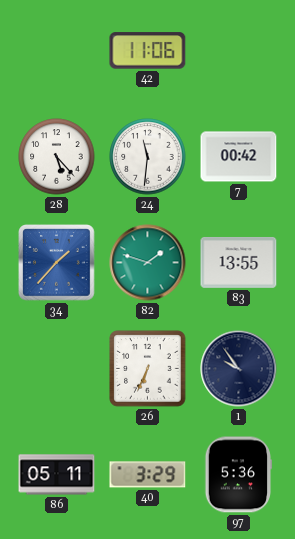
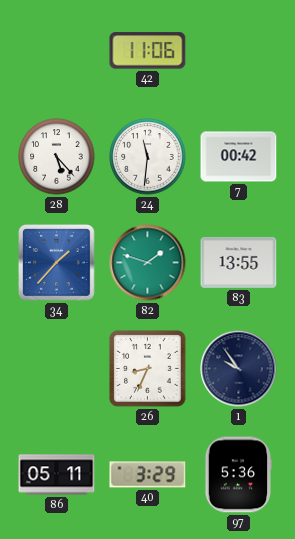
26: 6:34 -> 8:34 (148, 369)
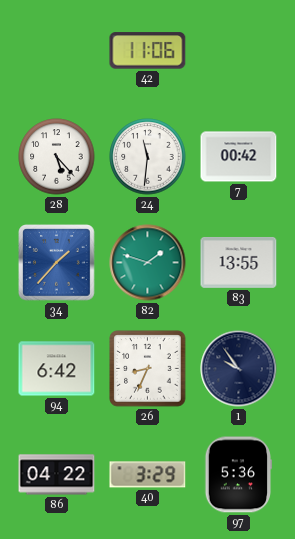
94: none -> 6:42 (57, 369)
86: 05:11 -> 04:22 (57, 475)
